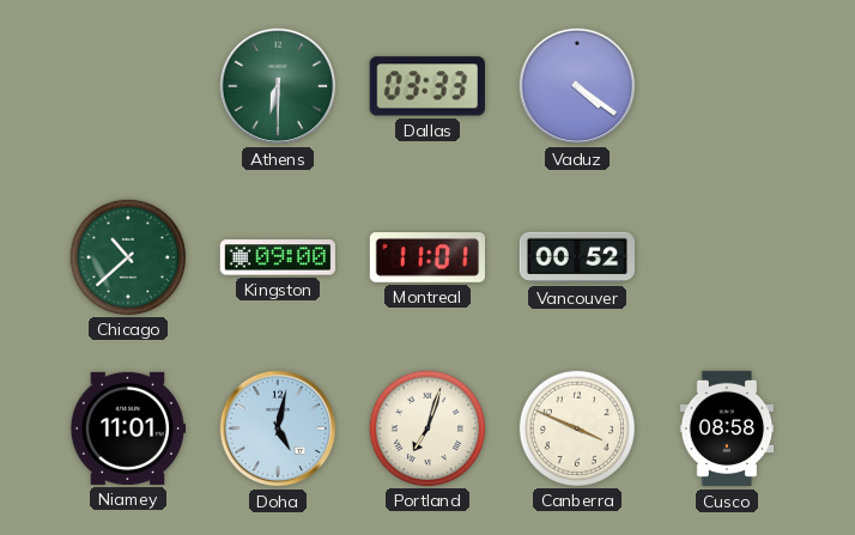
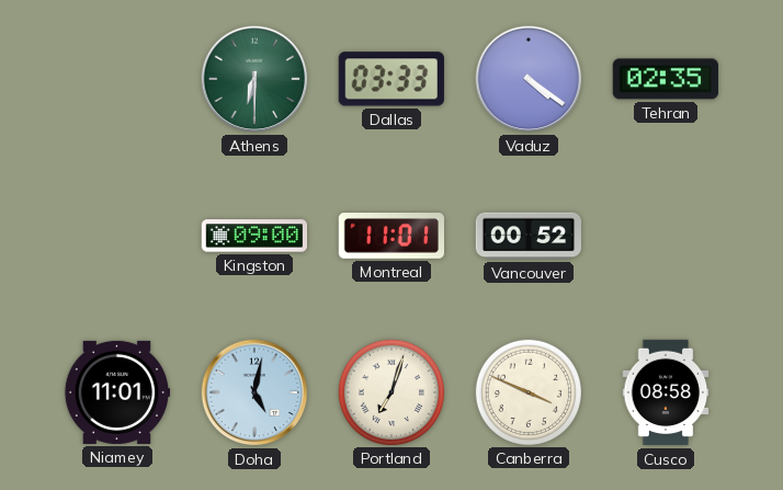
Tehran: none -> 02:35 (666, 79)
Chicago: 10:38 -> none (127, 256)
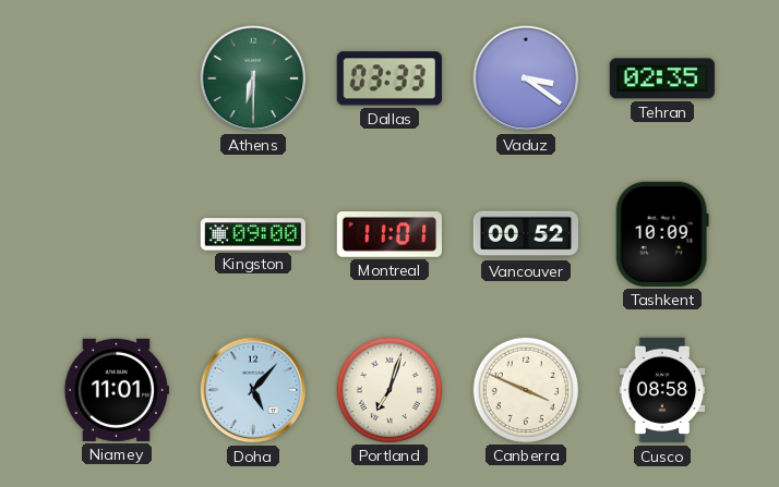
Vaduz: 4:21 -> 3:21 (526, 78)
Tashkent: none -> 10:09 (662, 234)
Doha: 5:02 -> 5:07 (253, 390)
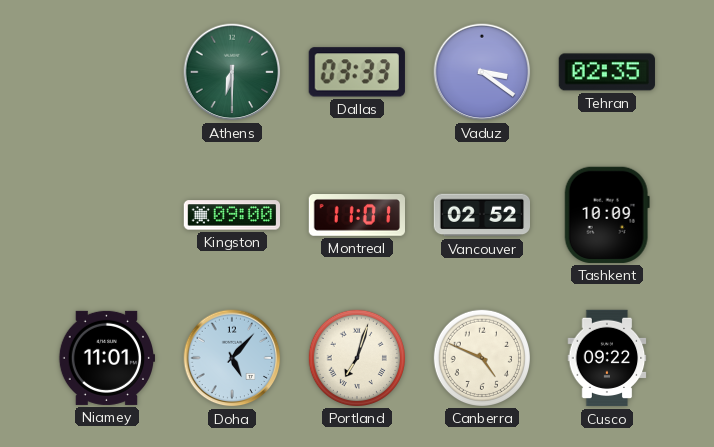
Vancouver: 00:52 -> 02:52 (482, 215)
Canberra: 3:49 -> 4:49 (481, 357)
Cusco: 08:58 -> 09:22 (607, 358)
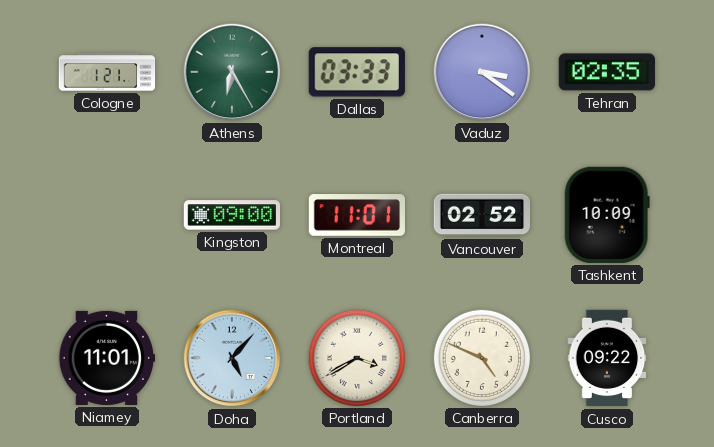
Cologne: none -> 1:21 (107, 72)
Athens: 6:30 -> 6:25 (232, 72)
Portland: 7:03 -> 3:40 (356, 357)
